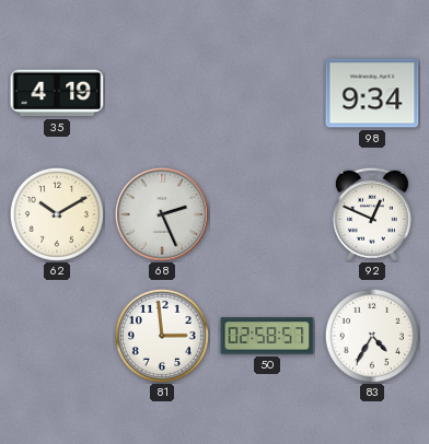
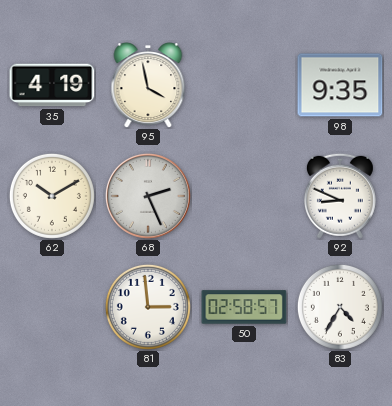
95: none -> 3:58 (148, 85)
98: 9:34 -> 9:35 (340, 85)
92: 12:49 -> 8:49 (340, 196)
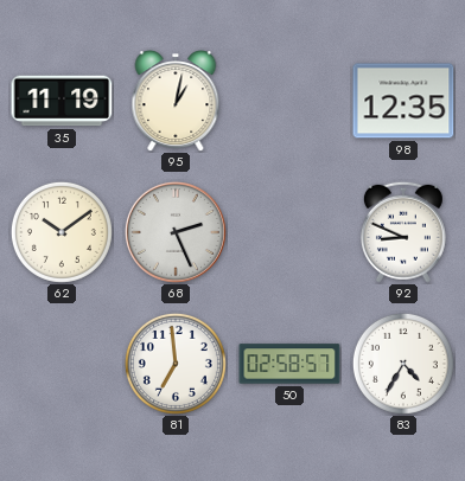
35: 4:19 -> 11:19 (62, 101)
95: 3:58 -> 1:02 (176, 101)
98: 9:35 -> 12:35 (403, 101)
62: 10:10 -> 10:09 (62, 232)
81: 2:59 -> 6:59 (176, 364)
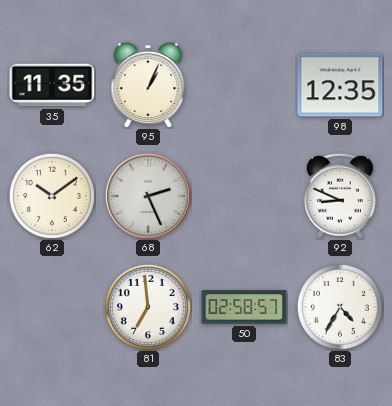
35: 11:19 -> 11:35 (52, 85)
95: 1:02 -> 1:04 (148, 85)
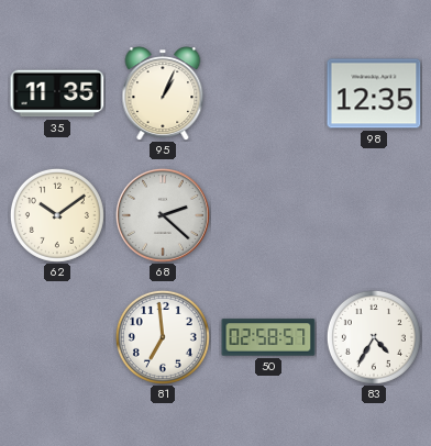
68: 2:26 -> 2:22 (163, 215)
92: 8:49 -> none (340, 196)
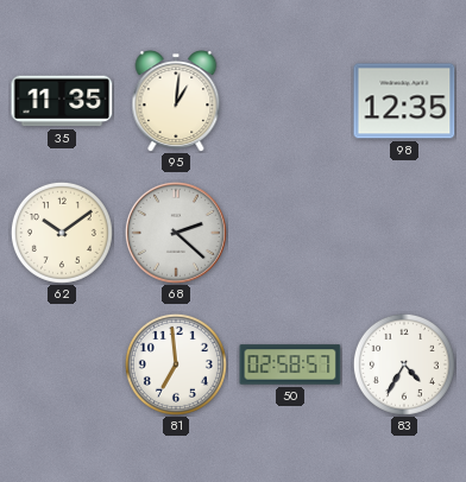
95: 1:04 -> 1:01 (176, 101)
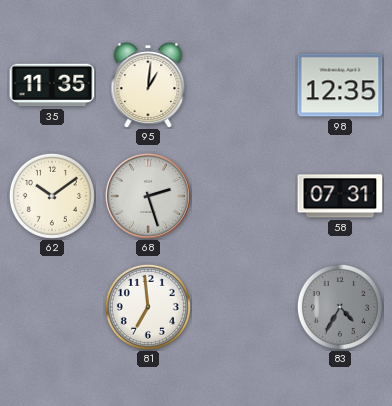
68: 2:22 -> 2:27 (148, 196)
58: none -> 07:31 (340, 196)
50: 02:58 -> none (290, 364)
83 dial: white -> grey (340, 307)
